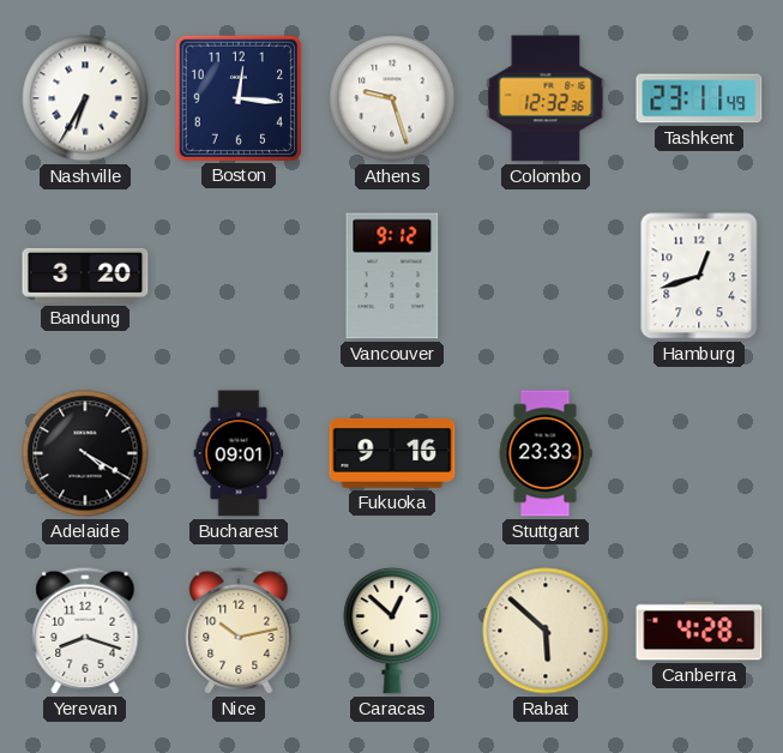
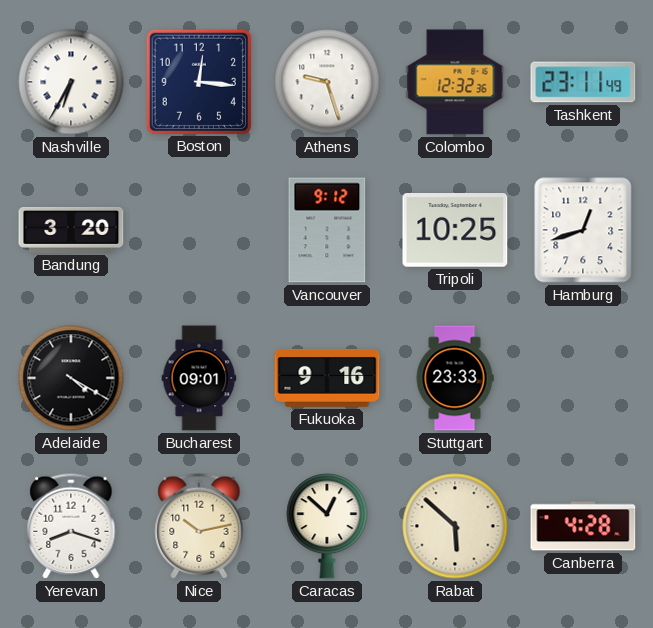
Tripoli: none -> 10:25 (455, 231)
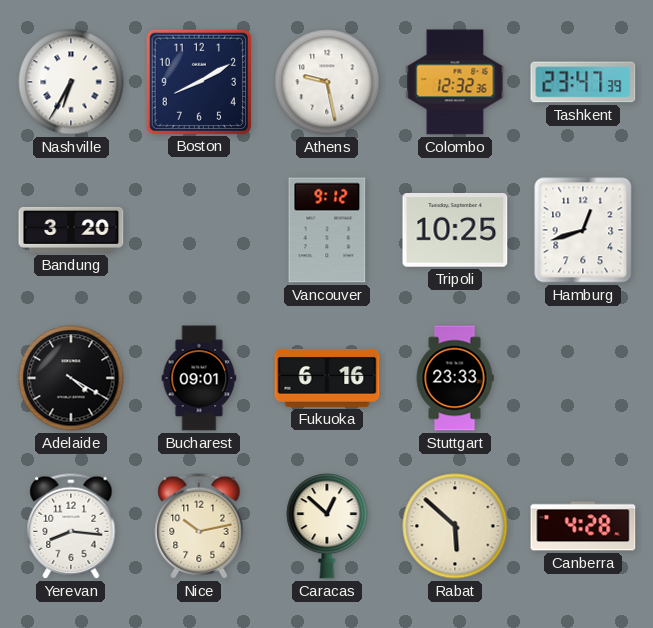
Boston: 12:16 -> 8:10 (198, 81)
Athens: 9:27 -> 9:28 (327, 82)
Tashkent: 23:11 -> 23:47 (583, 82)
Fukuoka: 9:16 -> 6:16 (327, 378)
Yerevan: 8:18 -> 8:16 (71, 526)
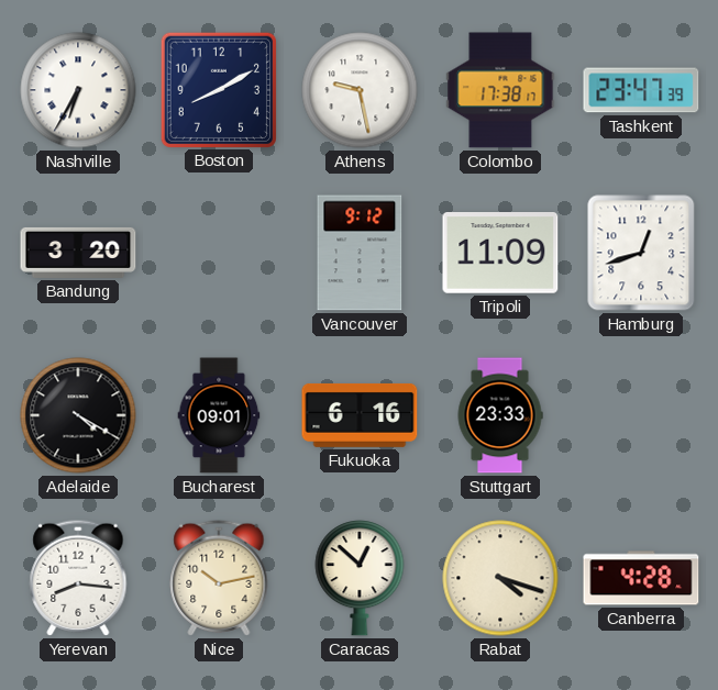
Colombo: 12:32 -> 17:38 (500, 90)
Tripoli: 10:25 -> 11:09 (500, 254)
Rabat: 5:52 -> 4:18 (500, 578)
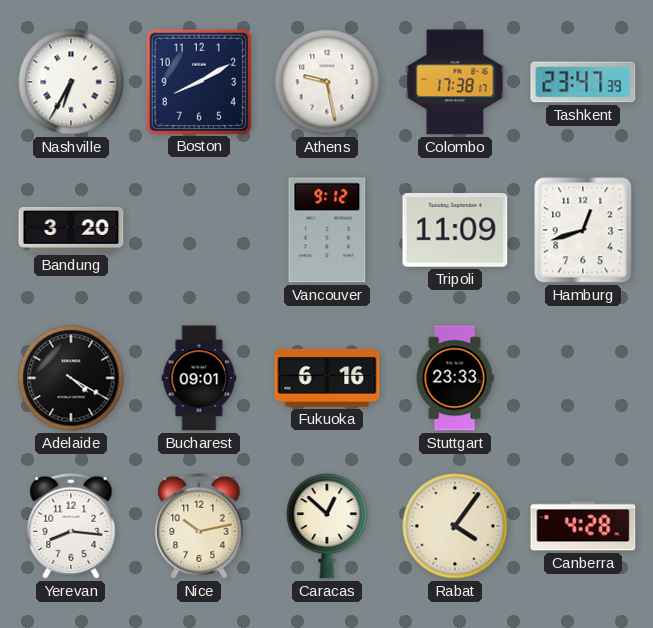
Rabat: 4:18 -> 4:06 (455, 526)
